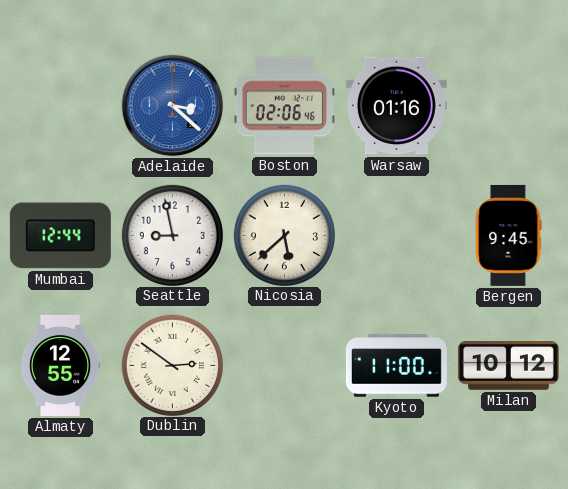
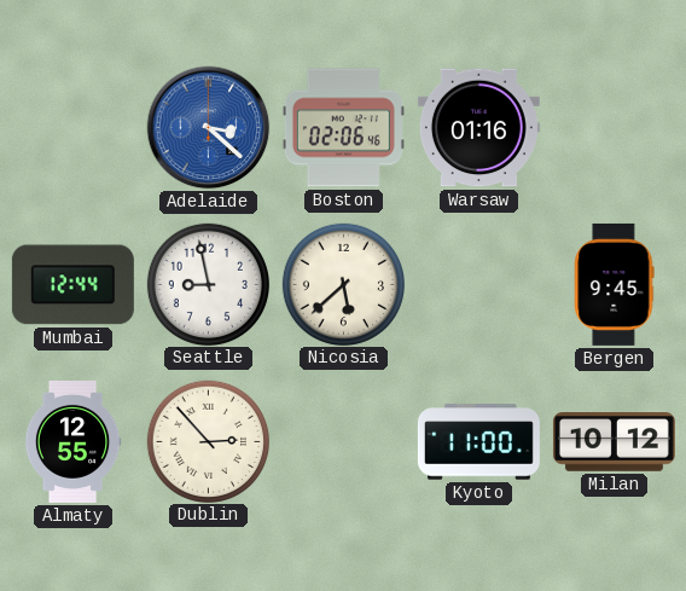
Dublin: 2:51 -> 2:53 (208, 441)
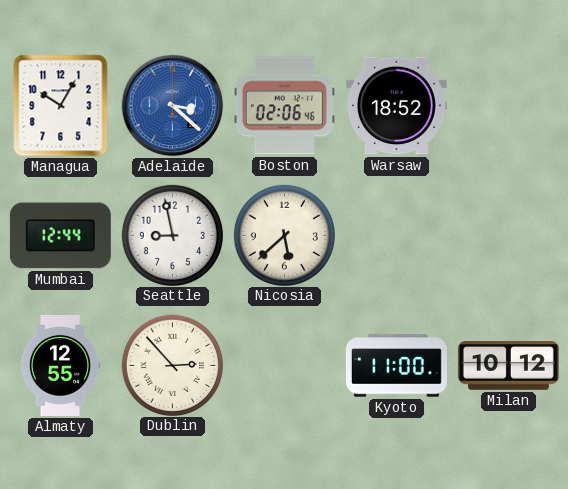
Managua: none -> 10:05 (61, 106)
Warsaw: 01:16 -> 18:52 (396, 106)
Bergen: 9:45 -> none (614, 284)
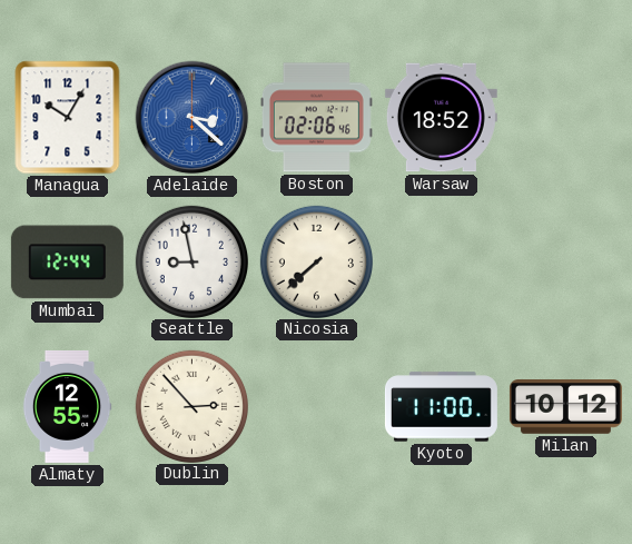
Nicosia: 5:38 -> 7:38 (316, 261)
